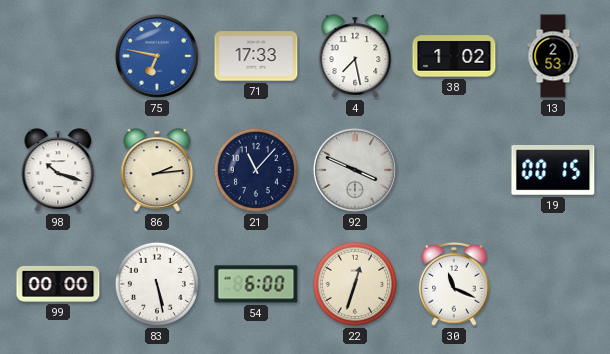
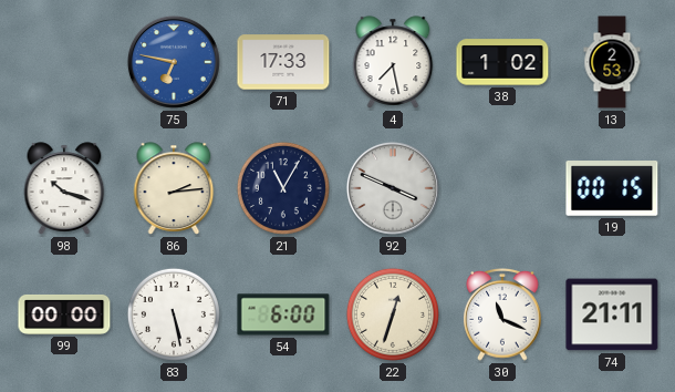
21: 11:07 -> 11:05 (283, 188)
74: none -> 21:11 (612, 314)
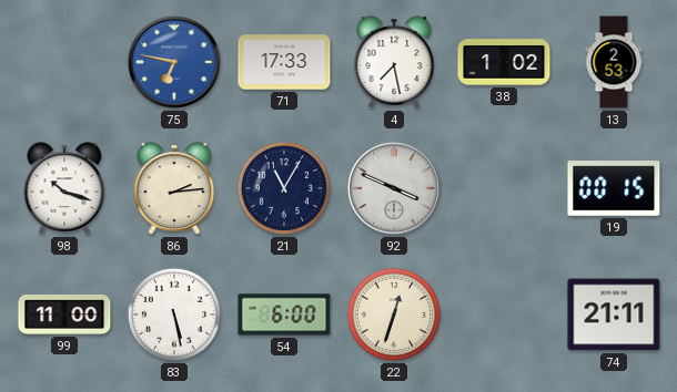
99: 00:00 -> 11:00 (64, 314)
30: 11:19 -> none (502, 316)
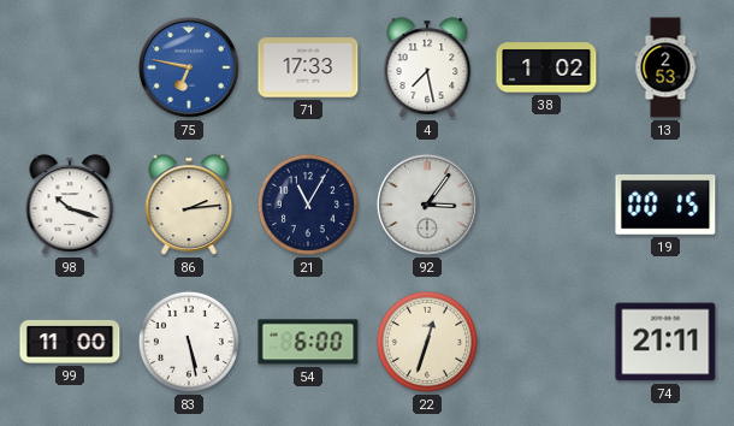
92: 3:49 -> 3:06 (427, 205)
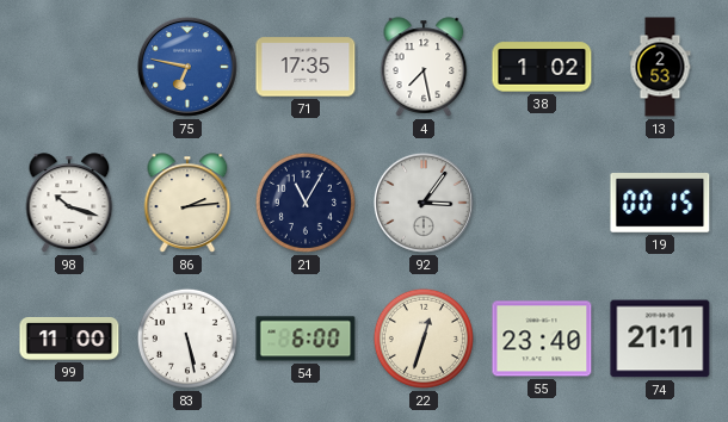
71: 17:33 -> 17:35 (306, 67)
55: none -> 23:40 (542, 339)
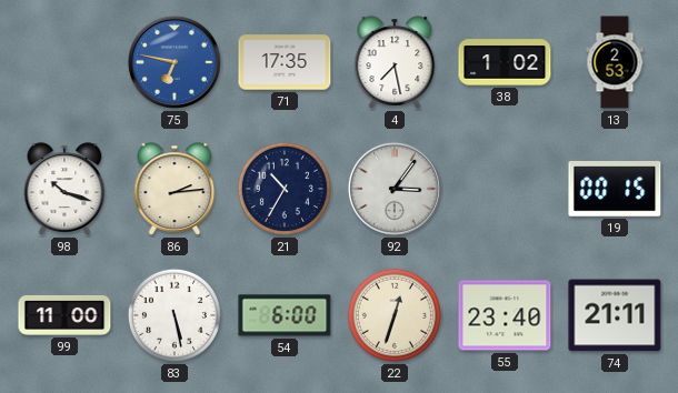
21: 11:05 -> 10:35 (285, 189)
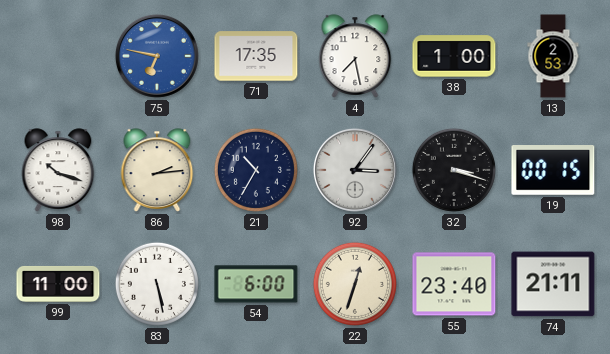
38: 1:02 -> 1:00 (454, 56)
32: none -> 3:18 (454, 170)
